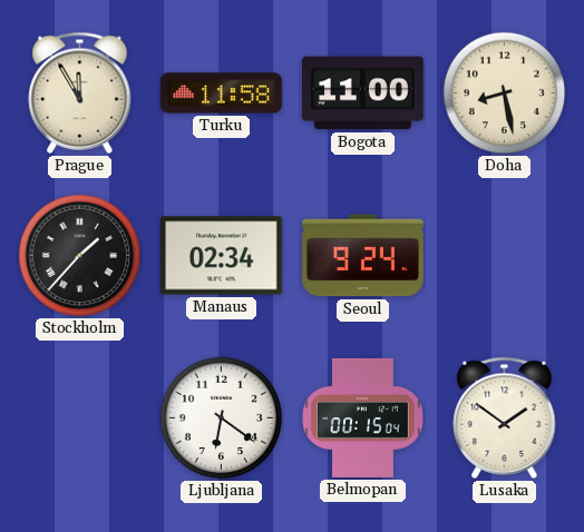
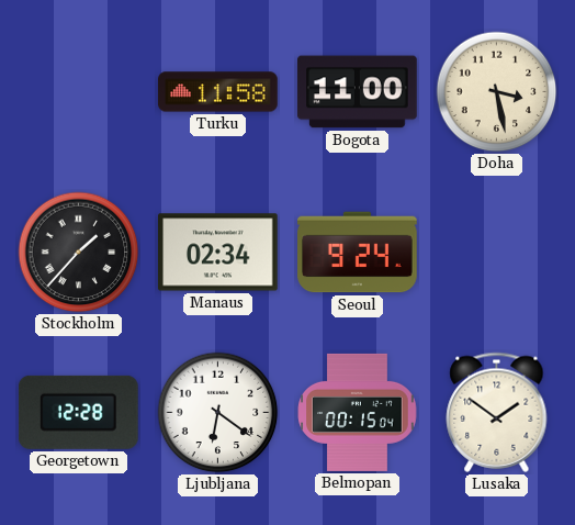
Prague: 11:55 -> none (80, 92)
Doha: 8:28 -> 3:28 (497, 92)
Georgetown: none -> 12:28 (78, 412)
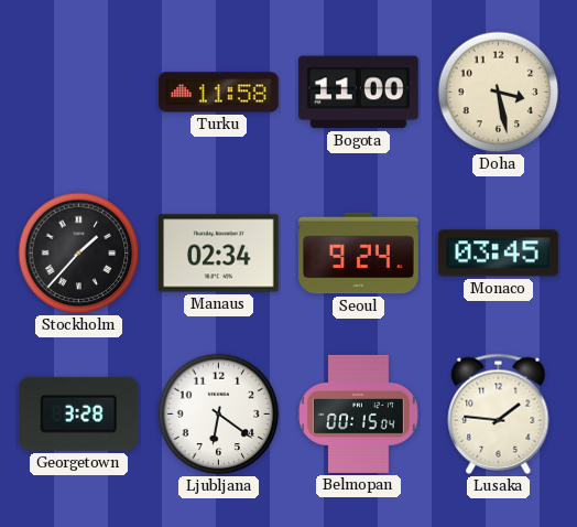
Monaco: none -> 03:45 (499, 254)
Georgetown: 12:28 -> 3:28 (78, 413)
Lusaka: 1:51 -> 1:46 (499, 413)
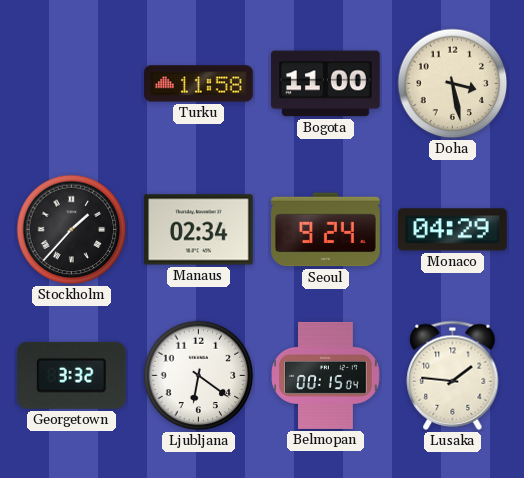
Monaco: 03:45 -> 04:29 (453, 230)
Georgetown: 3:28 -> 3:32 (71, 375)
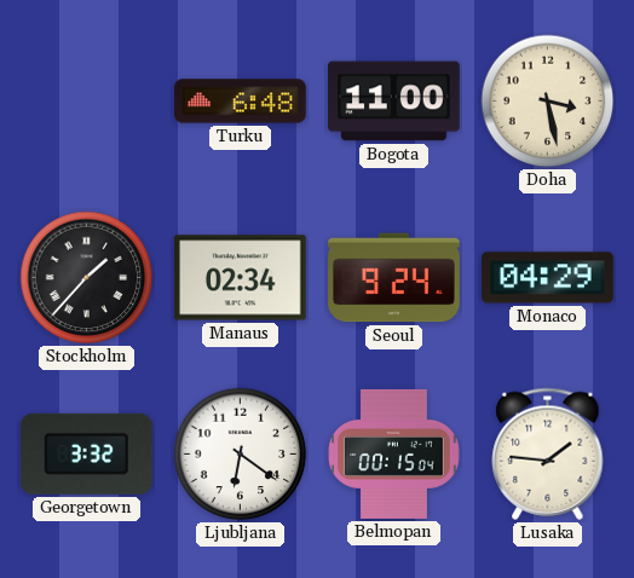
Turku: 11:58 -> 6:48 (241, 102)
